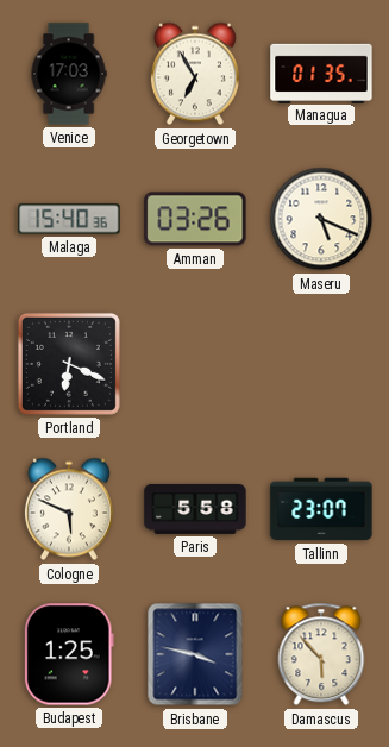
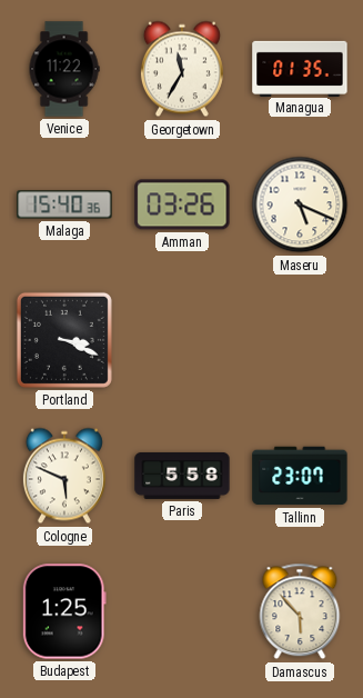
Venice: 17:03 -> 11:22 (64, 69)
Georgetown: 6:55 -> 11:35 (182, 69)
Portland: 6:19 -> 3:19 (64, 340)
Brisbane: 3:47 -> none (195, 654)
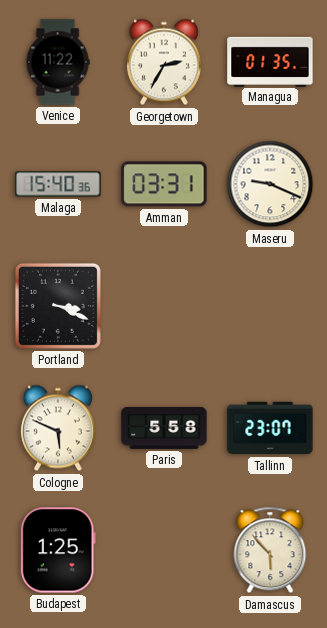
Georgetown: 11:35 -> 2:35 (164, 62)
Amman: 03:26 -> 03:31 (164, 184)
Maseru: 5:19 -> 9:19 (270, 184)
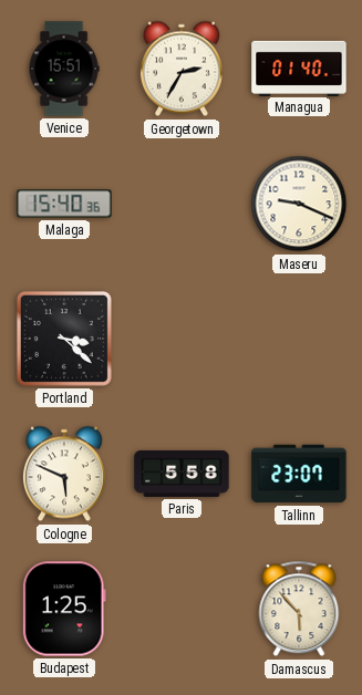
Venice: 11:22 -> 15:51 (64, 69)
Managua: 01:35 -> 01:40 (299, 68)
Amman: 03:31 -> none (164, 184)
Portland: 3:19 -> 3:22 (64, 339)
